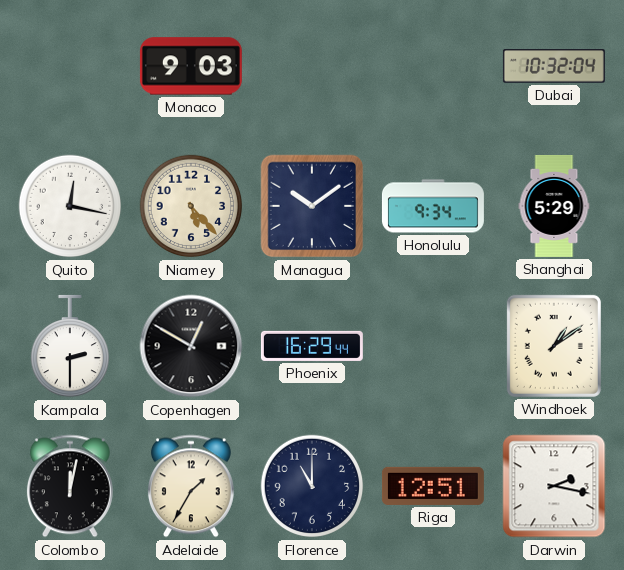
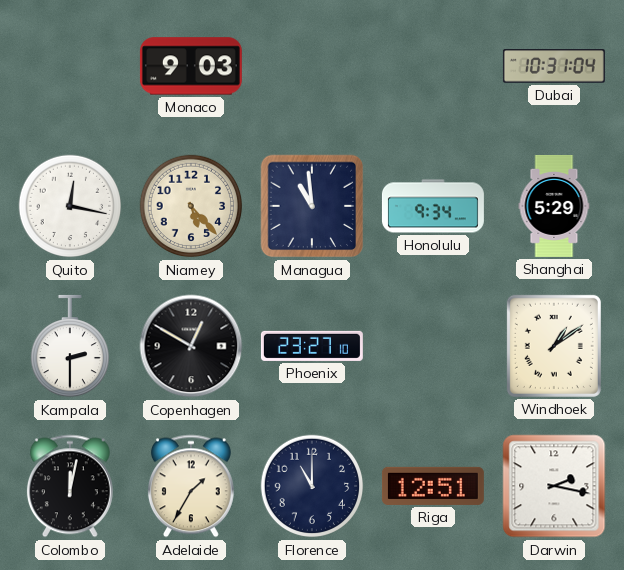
Dubai: 10:32 -> 10:31 (554, 66)
Managua: 10:09 -> 10:59 (312, 206)
Phoenix: 16:29 -> 23:27 (312, 346)
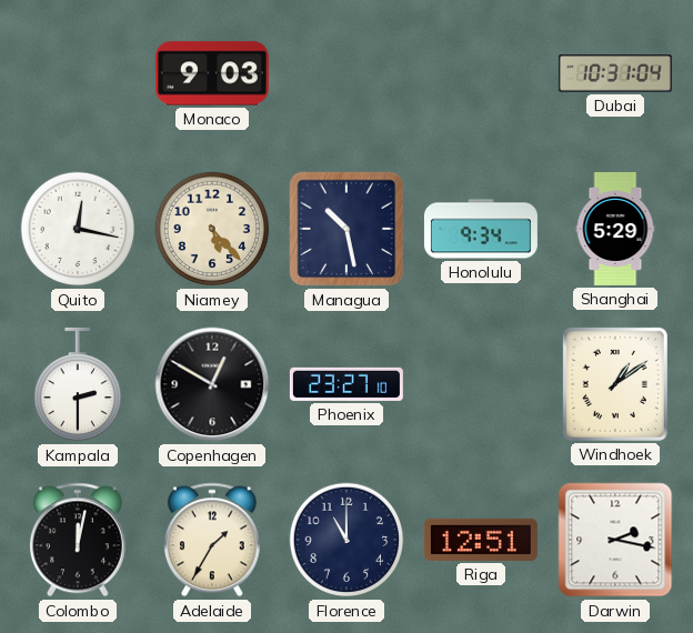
Managua: 10:59 -> 10:28 (346, 229)
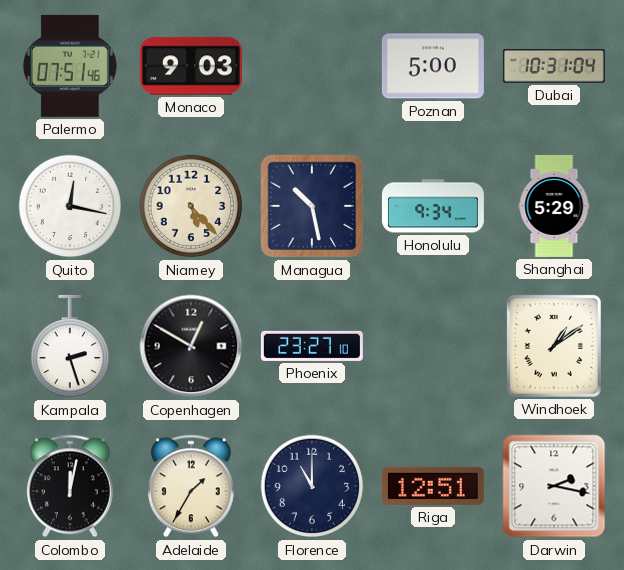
Palermo: none -> 07:51 (71, 66)
Poznan: none -> 5:00 (433, 66)
Kampala: 2:30 -> 2:27 (69, 346)
